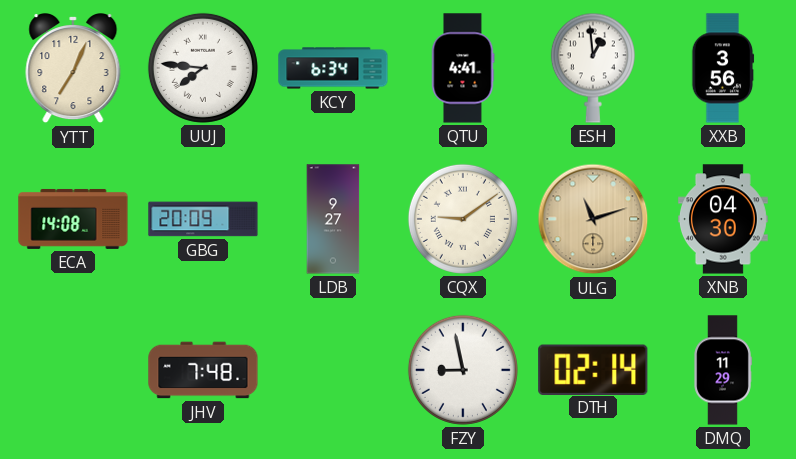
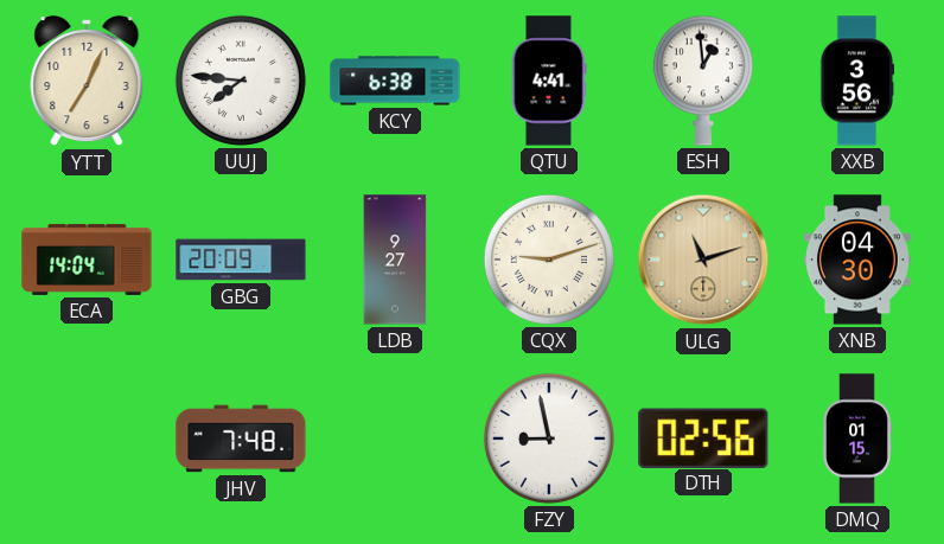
KCY: 6:34 -> 6:38 (395, 81)
ECA: 14:08 -> 14:04 (87, 260)
CQX: 9:09 -> 9:12 (549, 260)
DTH: 02:14 -> 02:56 (703, 437)
DMQ: 11:29 -> 01:15 (857, 439)
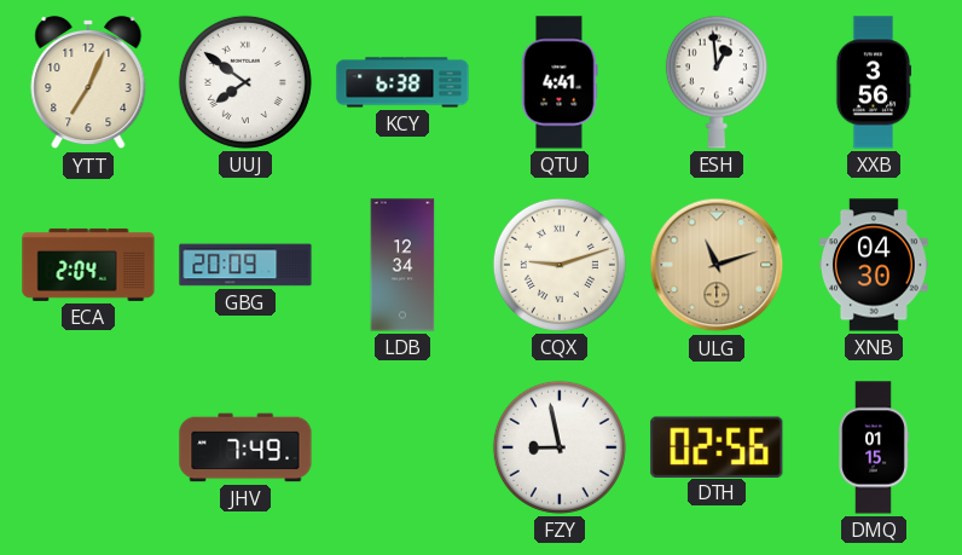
UUJ: 7:46 -> 7:51 (245, 82)
ECA: 14:04 -> 2:04 (88, 265)
LDB: 9:27 -> 12:34 (402, 265)
JHV: 7:48 -> 7:49 (245, 447)
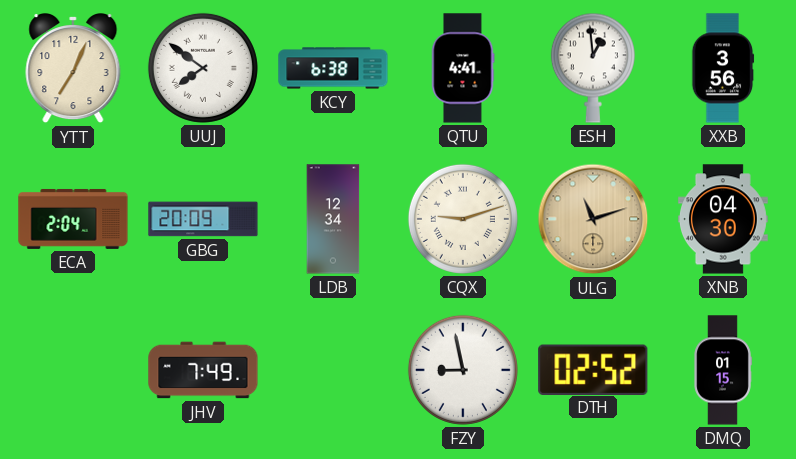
DTH: 02:56 -> 02:52 (593, 369)
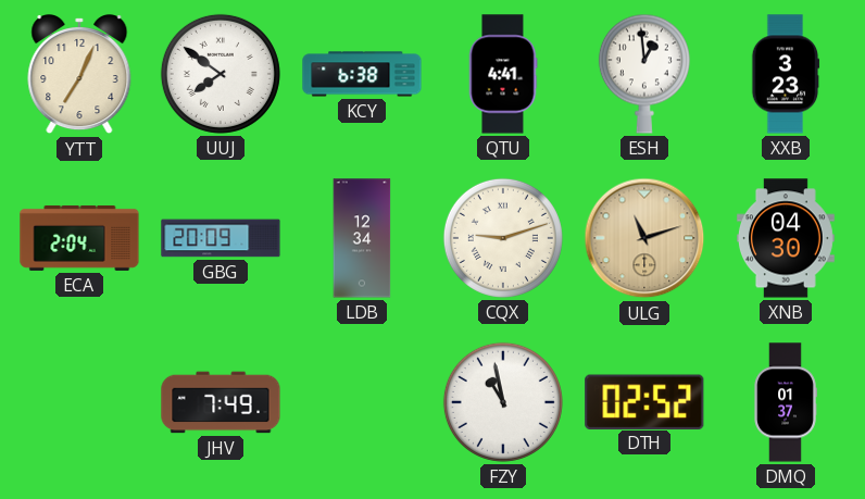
XXB: 3:56 -> 3:23 (786, 74)
FZY: 8:58 -> 10:58 (503, 402)
DMQ: 01:15 -> 01:37 (786, 402)
